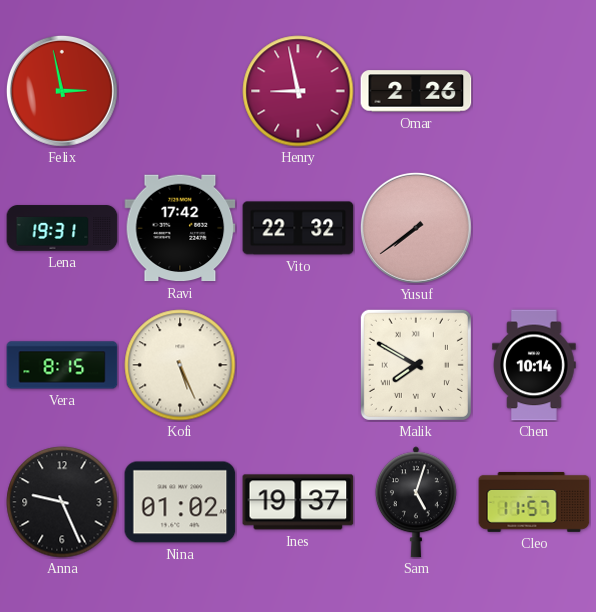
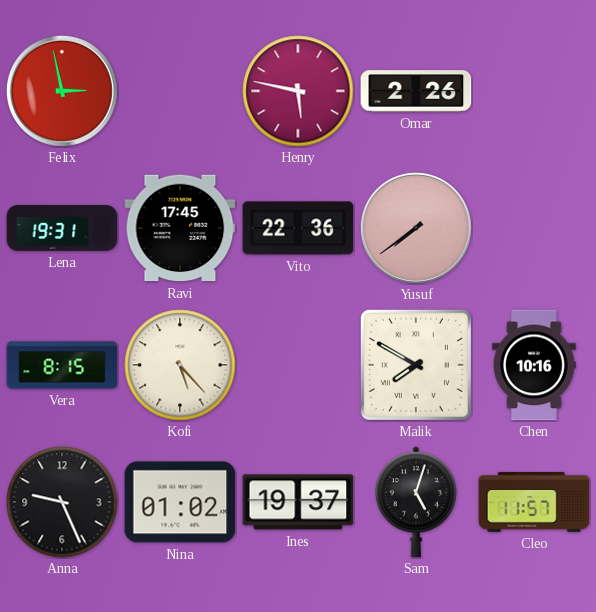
Henry: 8:58 -> 5:47 (298, 91)
Ravi: 17:42 -> 17:45 (180, 228)
Vito: 22:32 -> 22:36 (298, 228)
Kofi: 5:26 -> 5:23 (180, 365)
Chen: 10:14 -> 10:16 (534, 365)
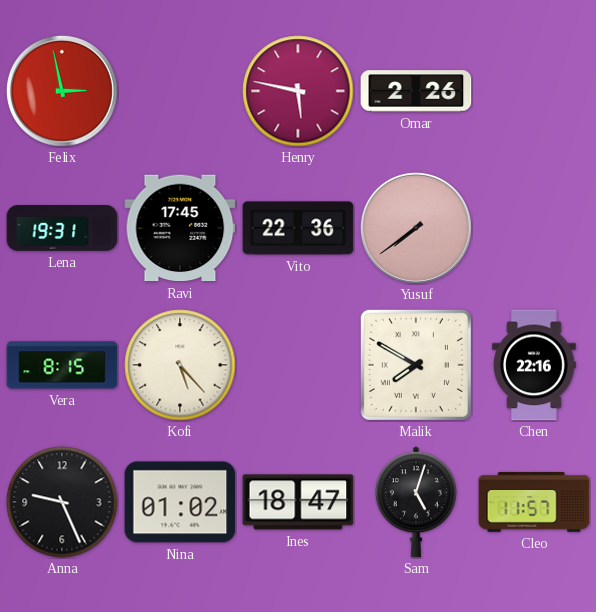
Chen: 10:16 -> 22:16 (534, 365)
Ines: 19:37 -> 18:47 (298, 502)
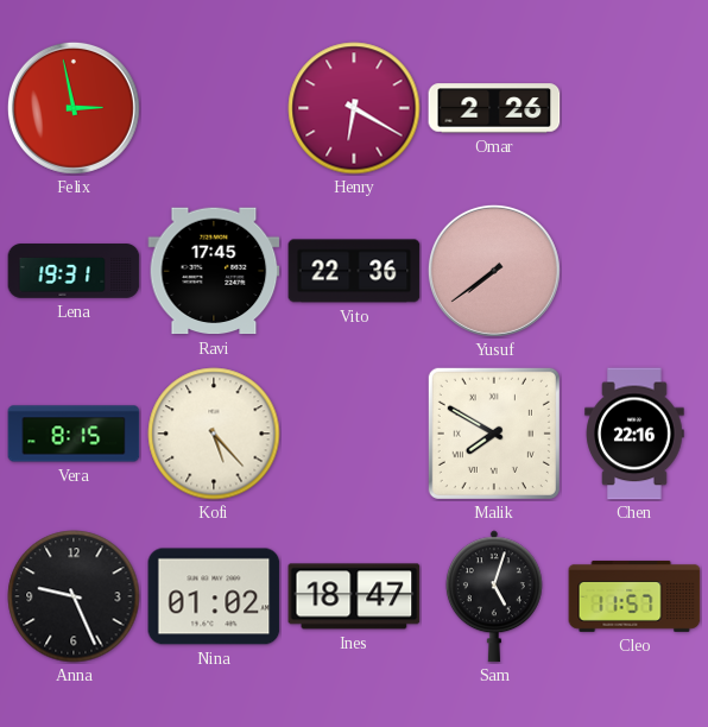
Henry: 5:47 -> 6:20 (354, 108)
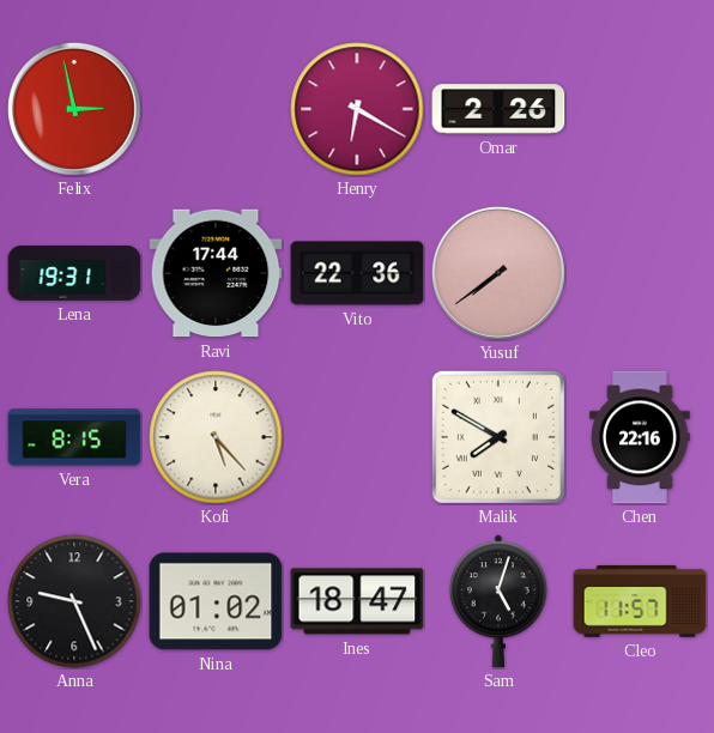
Ravi: 17:45 -> 17:44 (216, 273)
